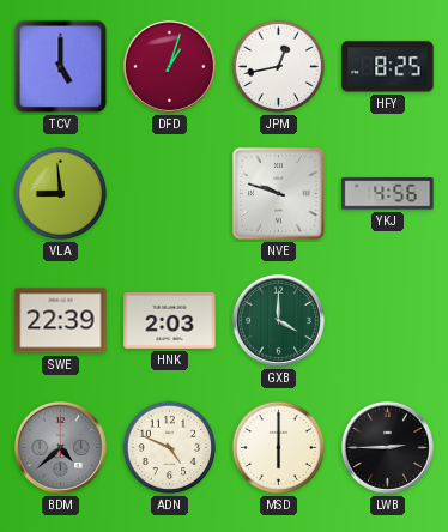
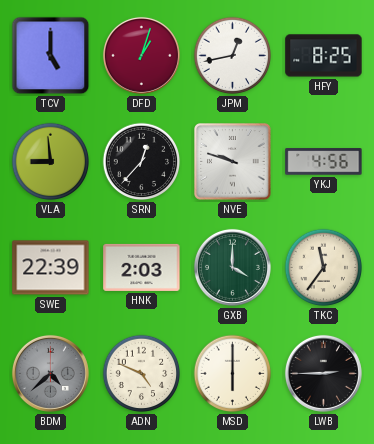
SRN: none -> 12:37 (142, 162)
TKC: none -> 11:36 (324, 268)
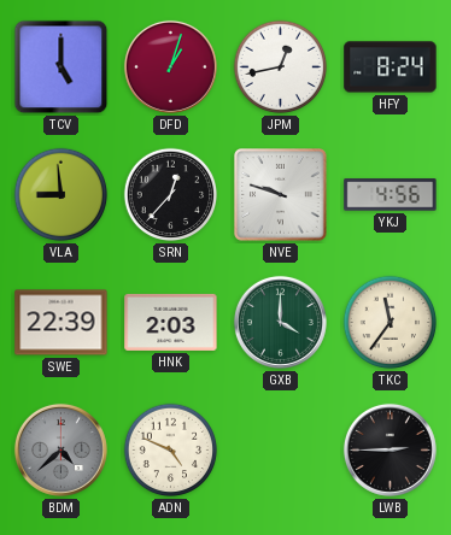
HFY: 8:25 -> 8:24 (391, 67)
MSD: 6:00 -> none (233, 374)
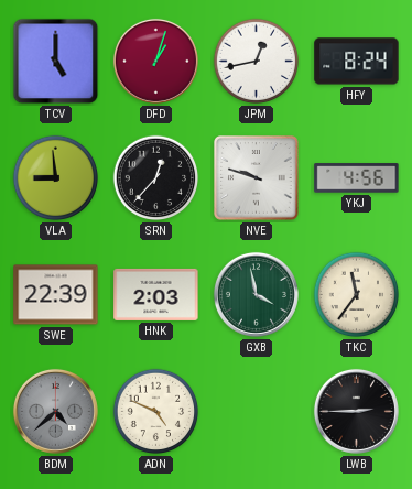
GXB: 4:00 -> 3:58 (256, 294)
